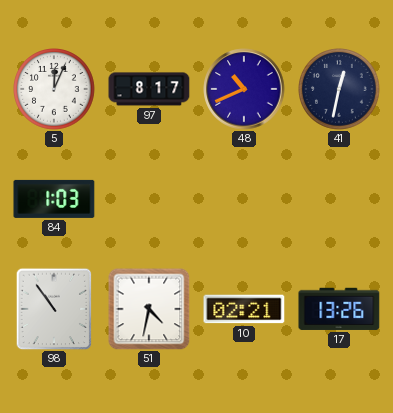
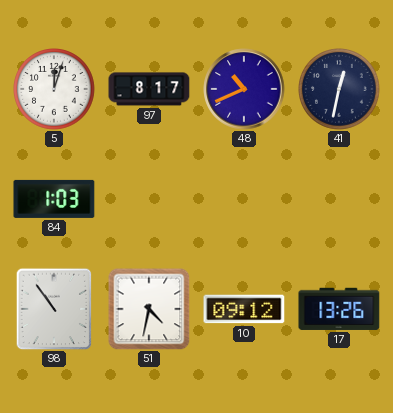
5: 12:04 -> 12:03 (55, 90)
10: 02:21 -> 09:12 (244, 309)
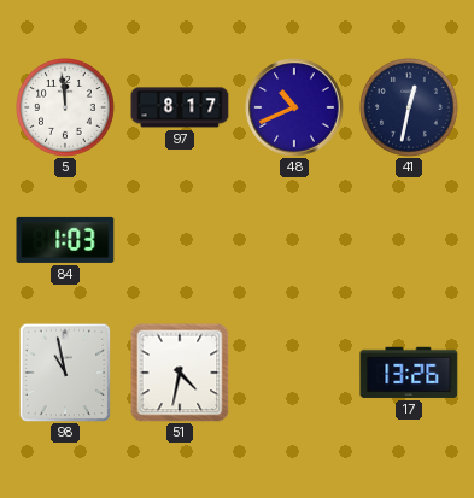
5: 12:03 -> 11:59 (66, 109)
98: 10:54 -> 10:58 (65, 373)
10: 09:12 -> none (244, 309)
